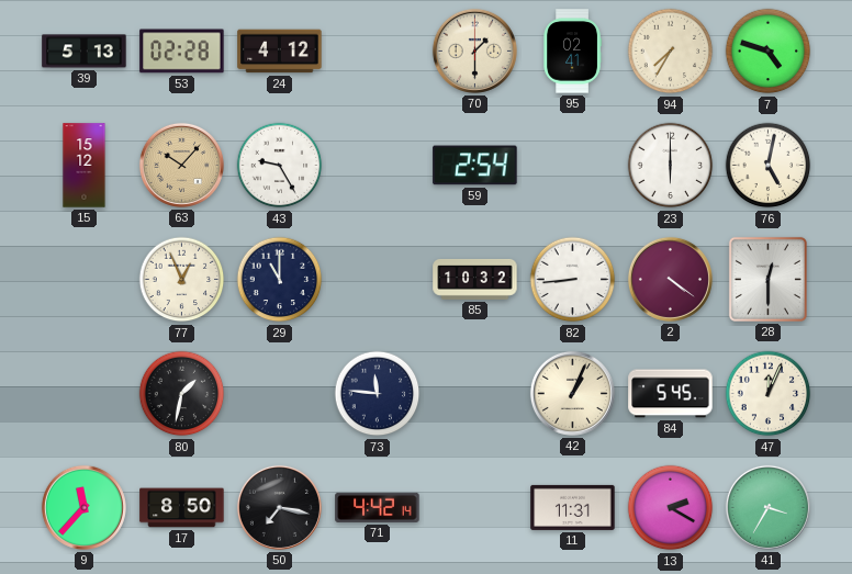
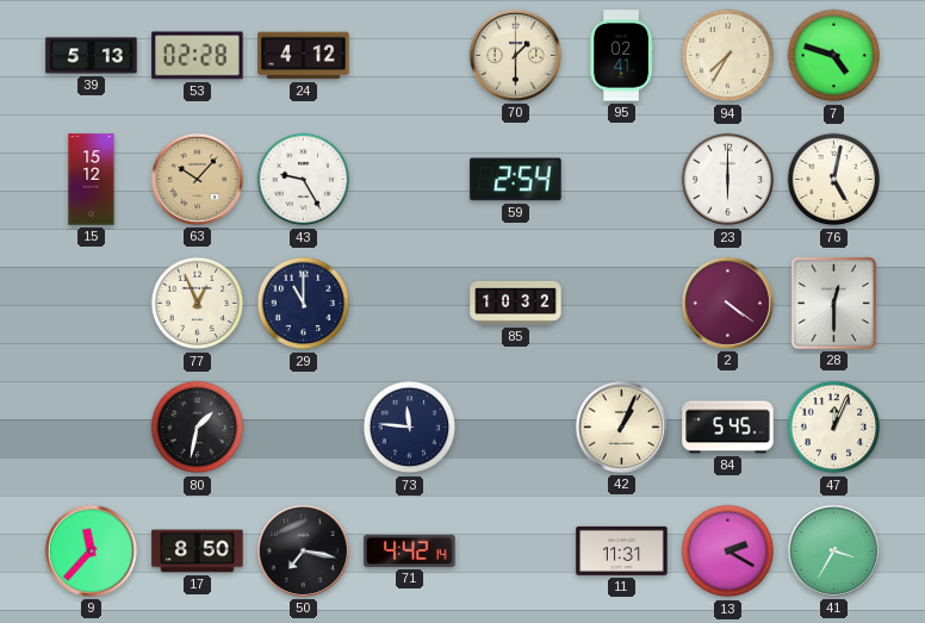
82: 8:44 -> none (573, 280)
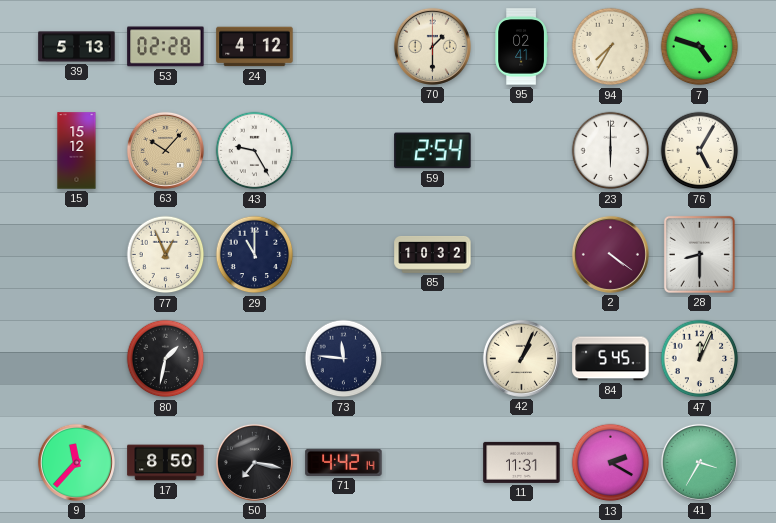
76: 5:02 -> 5:05 (700, 151)
28: 12:30 -> 8:30 (699, 254)
